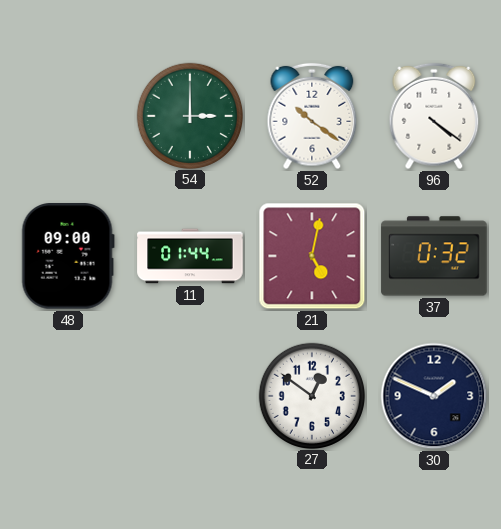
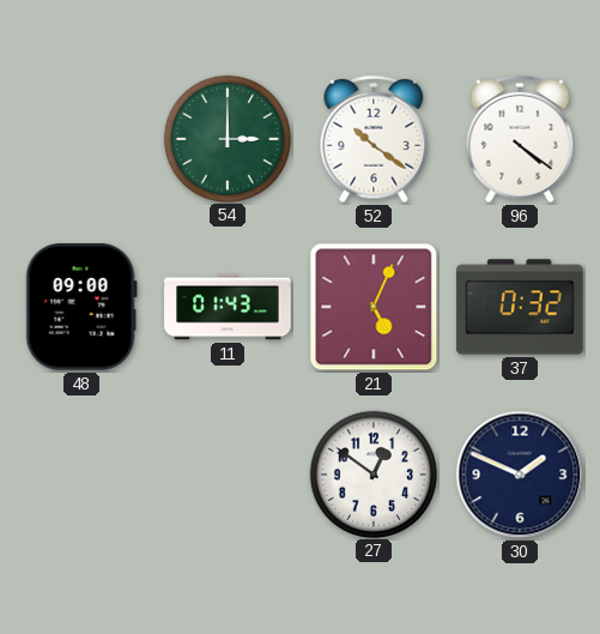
11: 01:44 -> 01:43 (228, 307)
21: 5:02 -> 5:04 (374, 307)
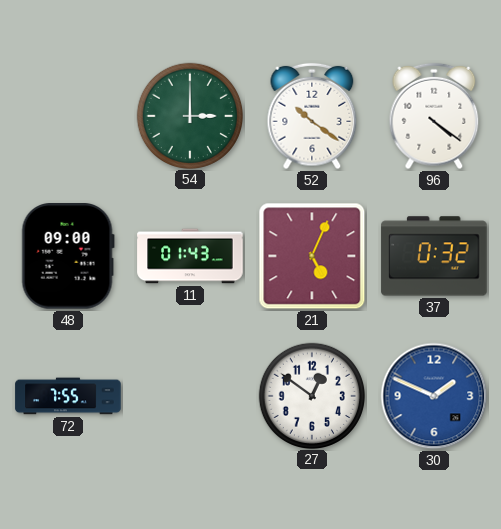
72: none -> 7:55 (68, 396)
30 dial: navy -> blue (434, 396)
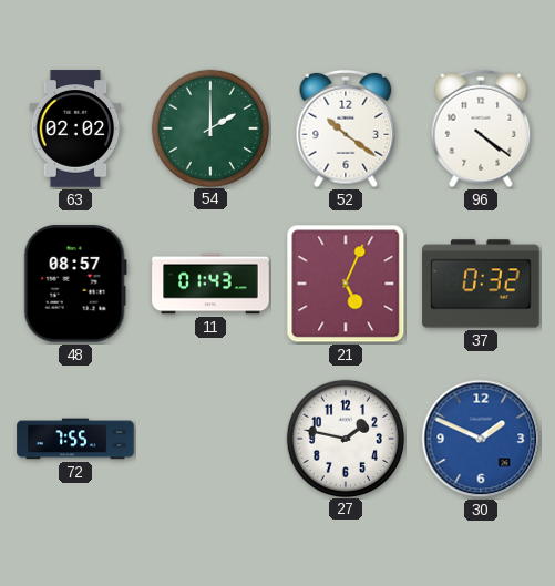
63: none -> 02:02 (75, 128)
54: 3:00 -> 2:00 (209, 127)
48: 09:00 -> 08:57 (75, 284)
27: 12:51 -> 1:47 (345, 438)
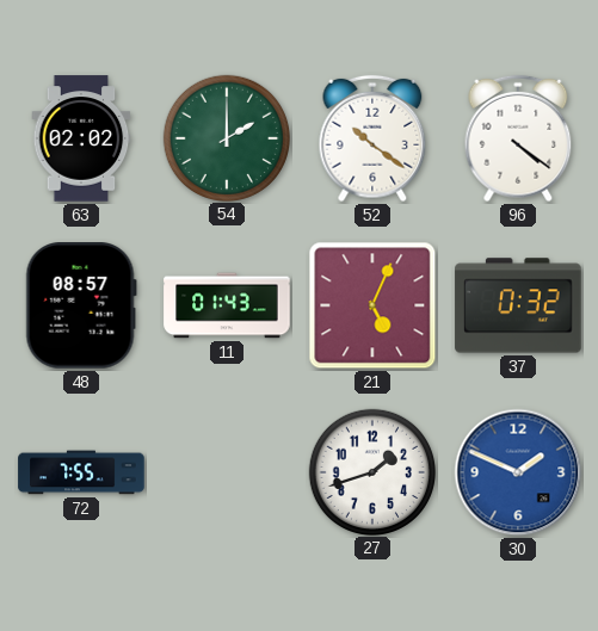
27: 1:47 -> 1:42 (371, 471)
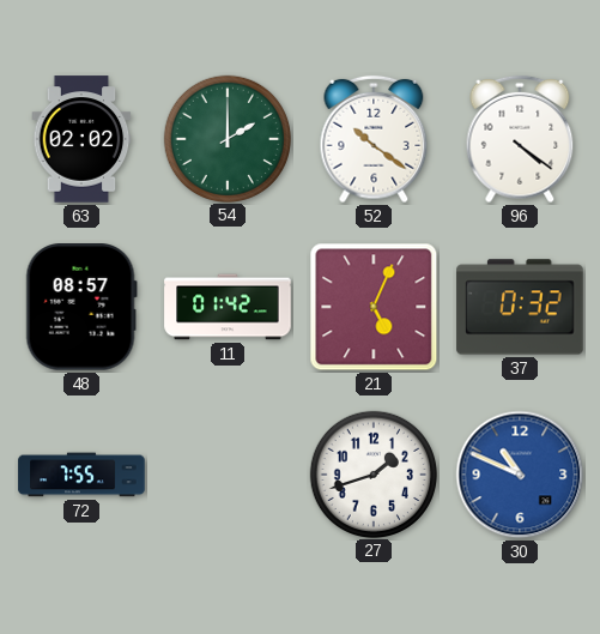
11: 01:43 -> 01:42 (228, 307)
30: 1:49 -> 10:49 (520, 475)
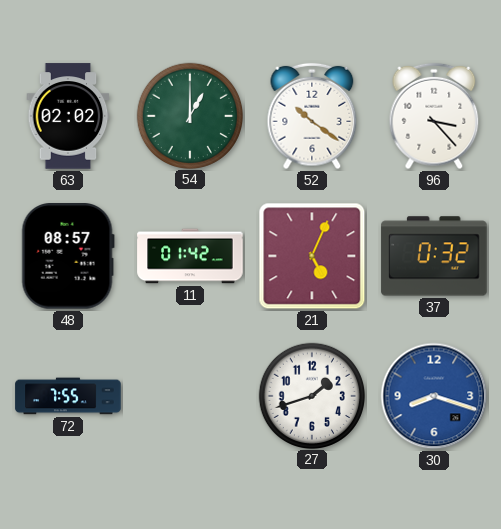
54: 2:00 -> 1:00 (189, 115)
96: 4:21 -> 3:23 (434, 116)
30: 10:49 -> 8:18 (434, 396)
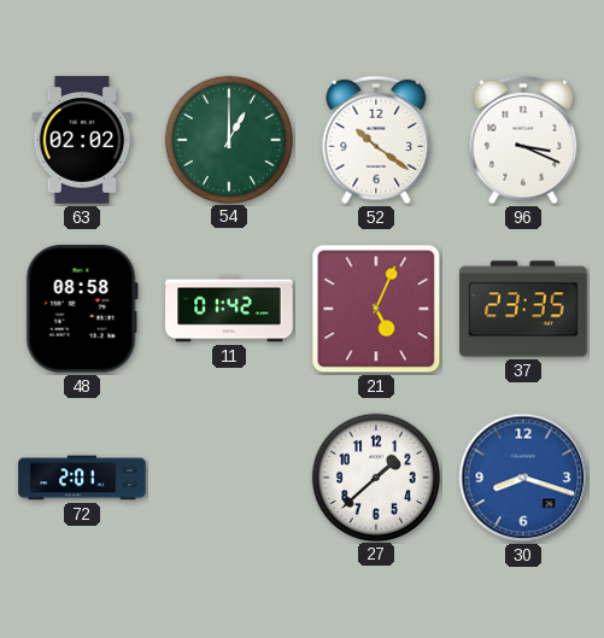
96: 3:23 -> 3:19 (523, 140)
48: 08:57 -> 08:58 (82, 309)
37: 0:32 -> 23:35 (523, 309)
72: 7:55 -> 2:01 (82, 478)
27: 1:42 -> 1:38 (375, 476)
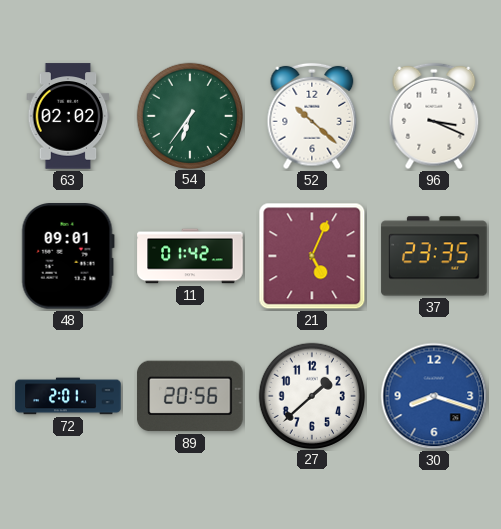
54: 1:00 -> 6:36 (189, 115)
52: 10:21 -> 10:22 (312, 116)
48: 08:58 -> 09:01 (68, 256)
89: none -> 20:56 (190, 396)
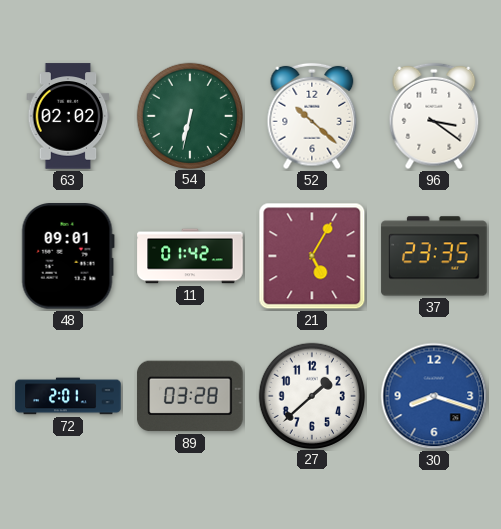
54: 6:36 -> 6:32 (189, 115)
96: 3:19 -> 3:21 (434, 116)
21: 5:04 -> 5:05 (312, 256)
89: 20:56 -> 03:28 (190, 396)
